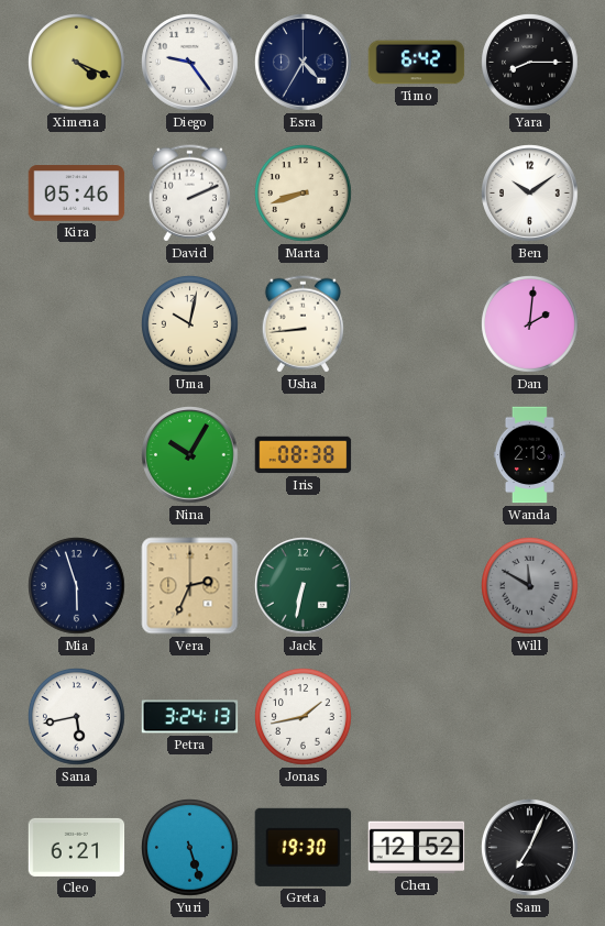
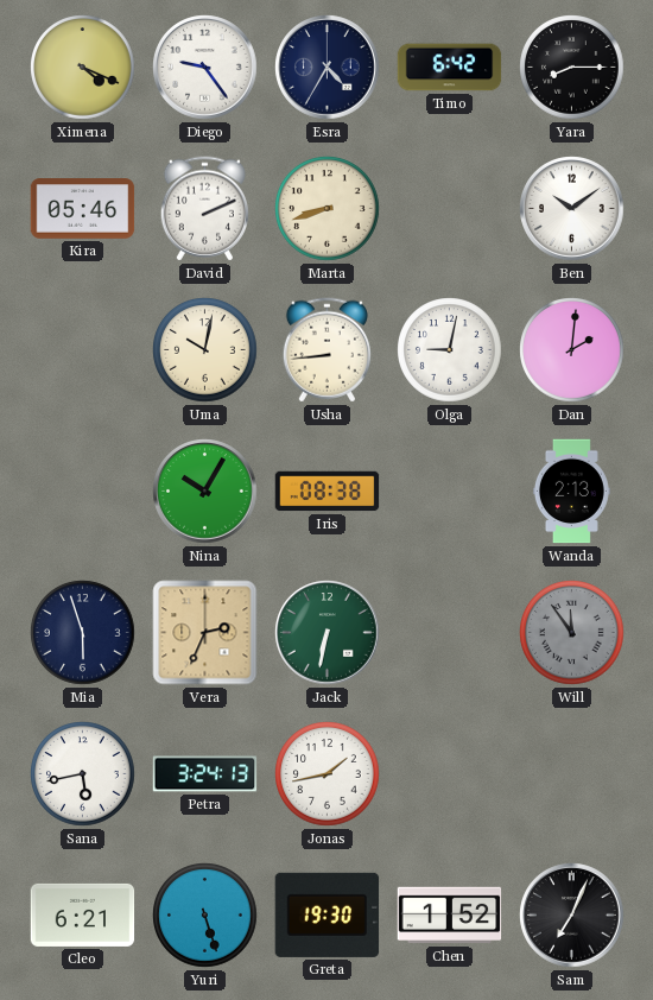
Olga: none -> 9:02 (450, 350)
Will: 11:50 -> 11:54 (572, 633)
Chen: 12:52 -> 1:52 (450, 916)
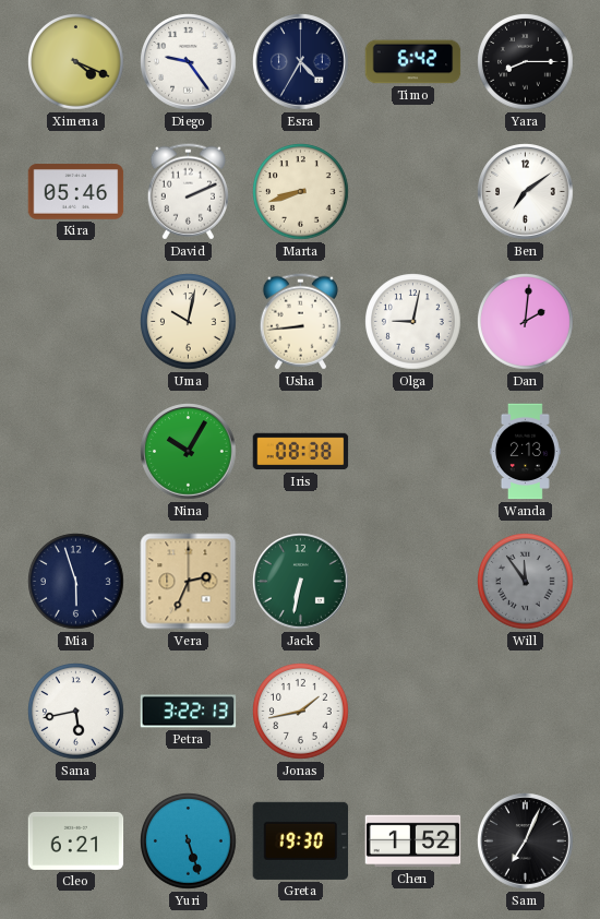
Ben: 10:09 -> 7:09 (526, 192)
Petra: 3:24 -> 3:22 (189, 712)
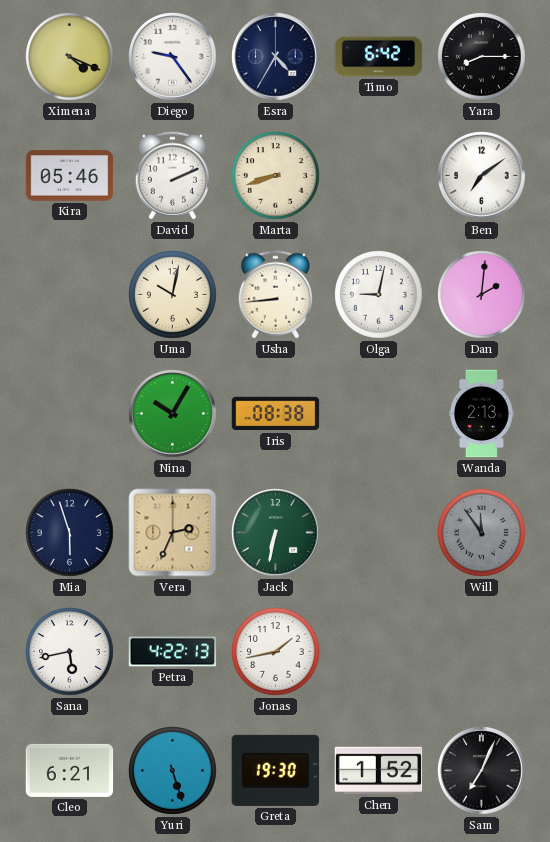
Petra: 3:22 -> 4:22 (173, 652)
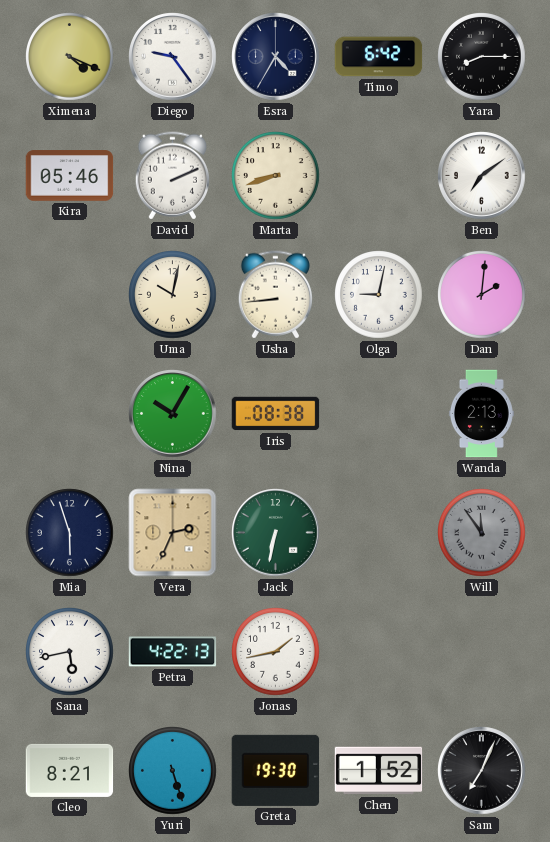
Cleo: 6:21 -> 8:21 (70, 770)
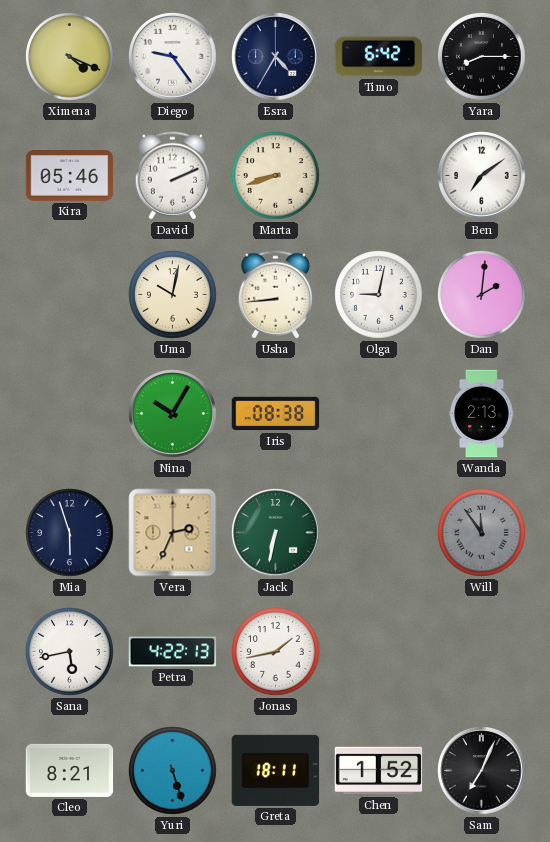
Greta: 19:30 -> 18:11 (276, 770)
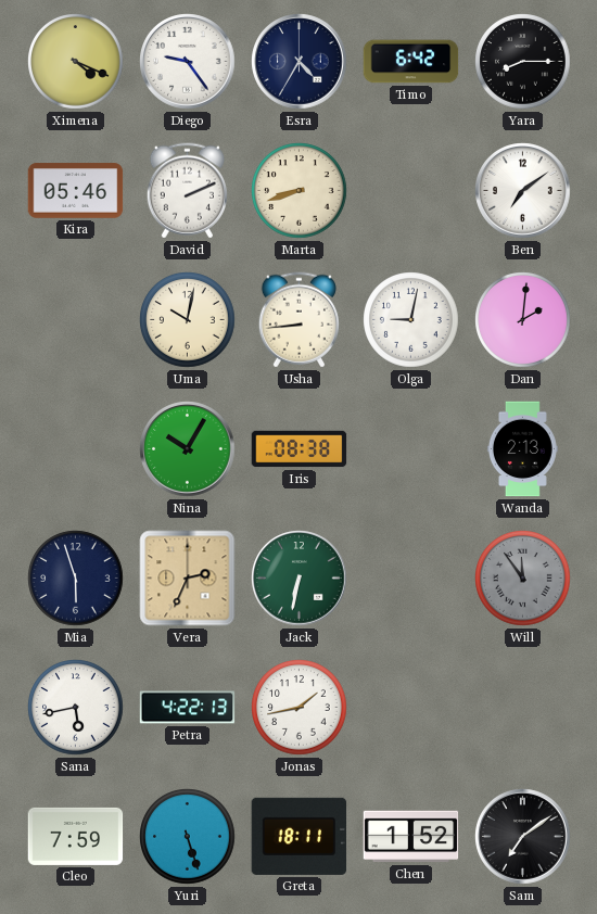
Cleo: 8:21 -> 7:59 (76, 836)
Sam: 7:04 -> 7:09 (523, 837)
